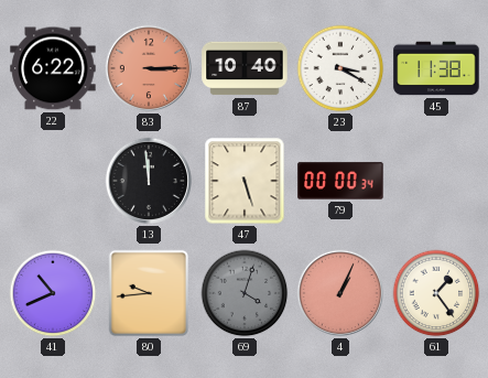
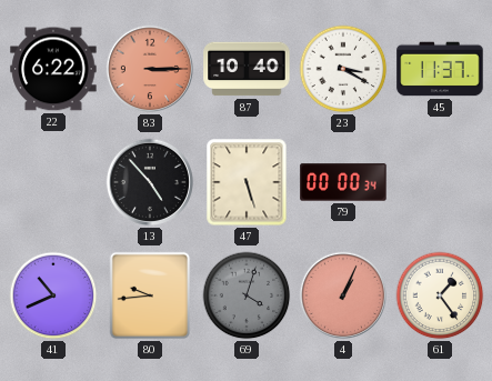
45: 11:38 -> 11:37 (440, 69)
13: 11:59 -> 4:53 (150, 182)
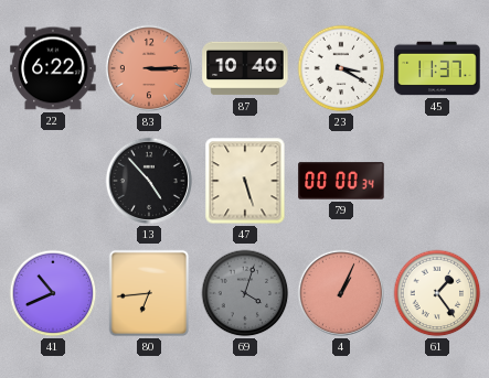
80: 9:44 -> 6:44 (149, 293)
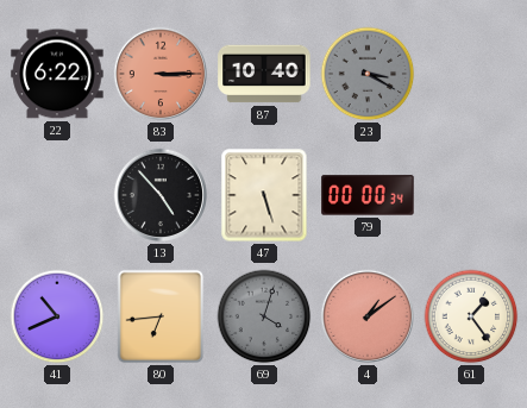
23 dial: white -> grey (368, 74)
45: 11:37 -> none (437, 68)
4: 1:04 -> 1:09 (368, 316)
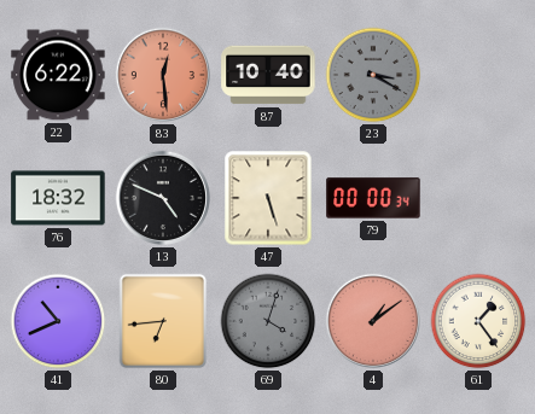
83: 3:15 -> 12:29 (163, 75)
76: none -> 18:32 (58, 198)
13: 4:53 -> 4:49 (163, 198)
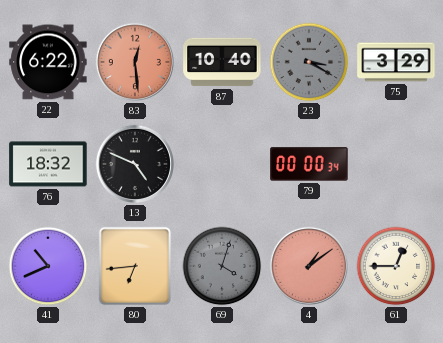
75: none -> 3:29 (396, 62)
47: 5:27 -> none (268, 198)
61: 1:24 -> 12:45 (396, 266)
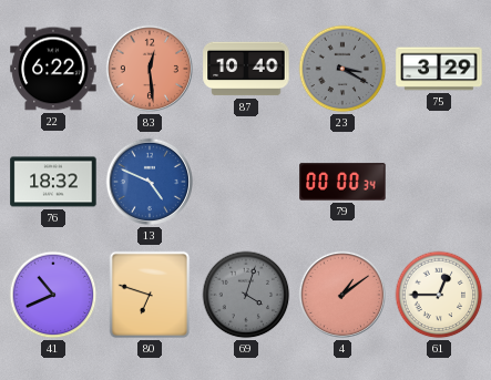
13 dial: black -> blue (150, 182)
80: 6:44 -> 6:48 (150, 295)
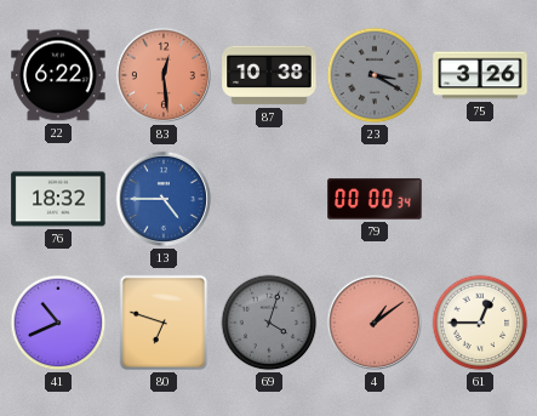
87: 10:40 -> 10:38 (269, 75)
75: 3:29 -> 3:26 (480, 75)
13: 4:49 -> 4:45 (164, 199)
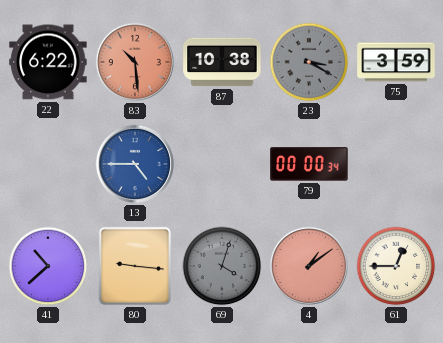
83: 12:29 -> 10:29 (135, 62)
75: 3:26 -> 3:59 (396, 62)
76: 18:32 -> none (58, 199)
41: 10:41 -> 10:38 (48, 266)
80: 6:48 -> 9:16 (135, 266)
